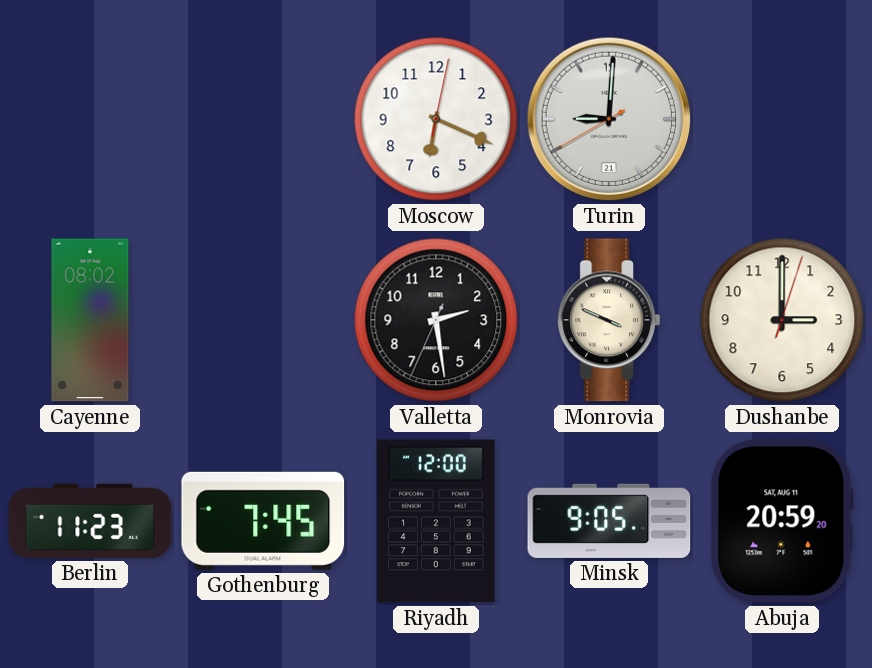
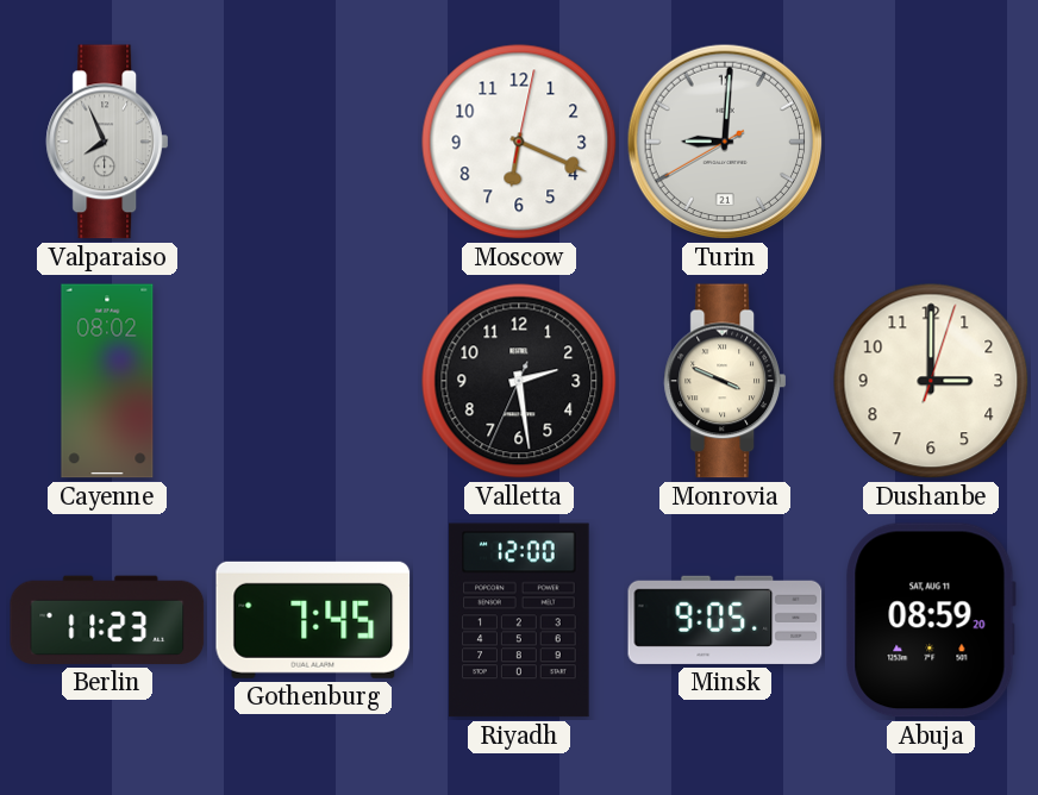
Valparaiso: none -> 7:56 (106, 142)
Abuja: 20:59 -> 08:59 (931, 620)
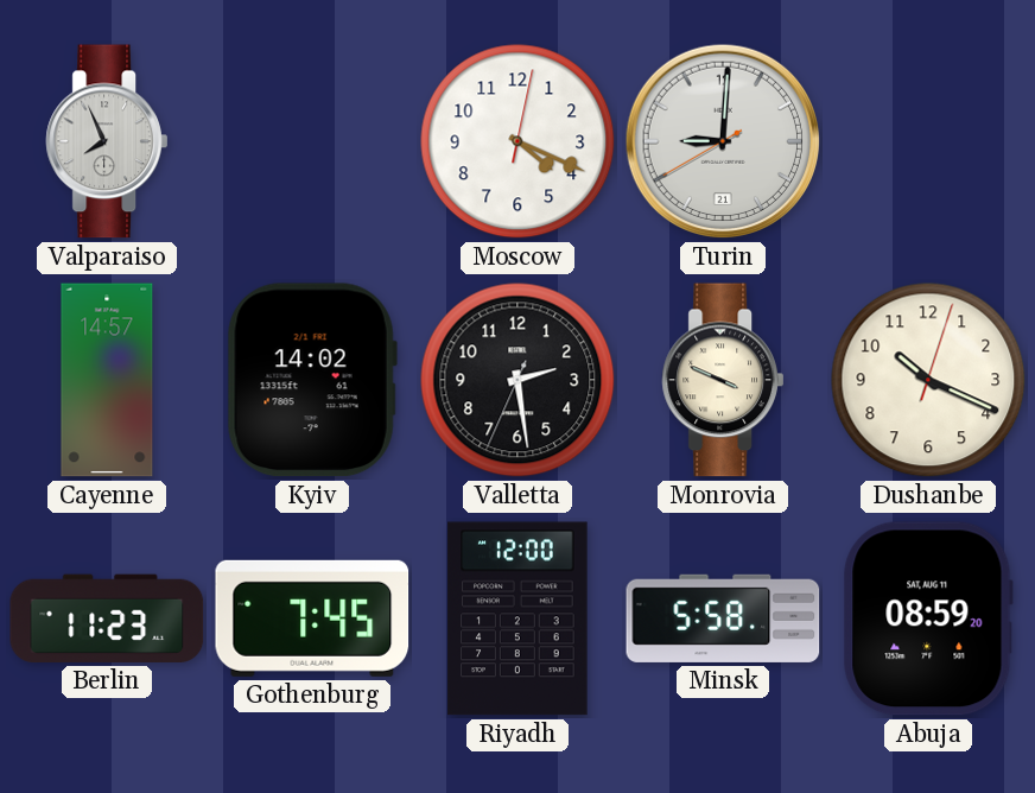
Moscow: 6:19 -> 4:19 (517, 141)
Cayenne: 08:02 -> 14:57 (107, 380)
Kyiv: none -> 14:02 (312, 380)
Dushanbe: 3:00 -> 10:19 (928, 380)
Minsk: 9:05 -> 5:58 (723, 618)
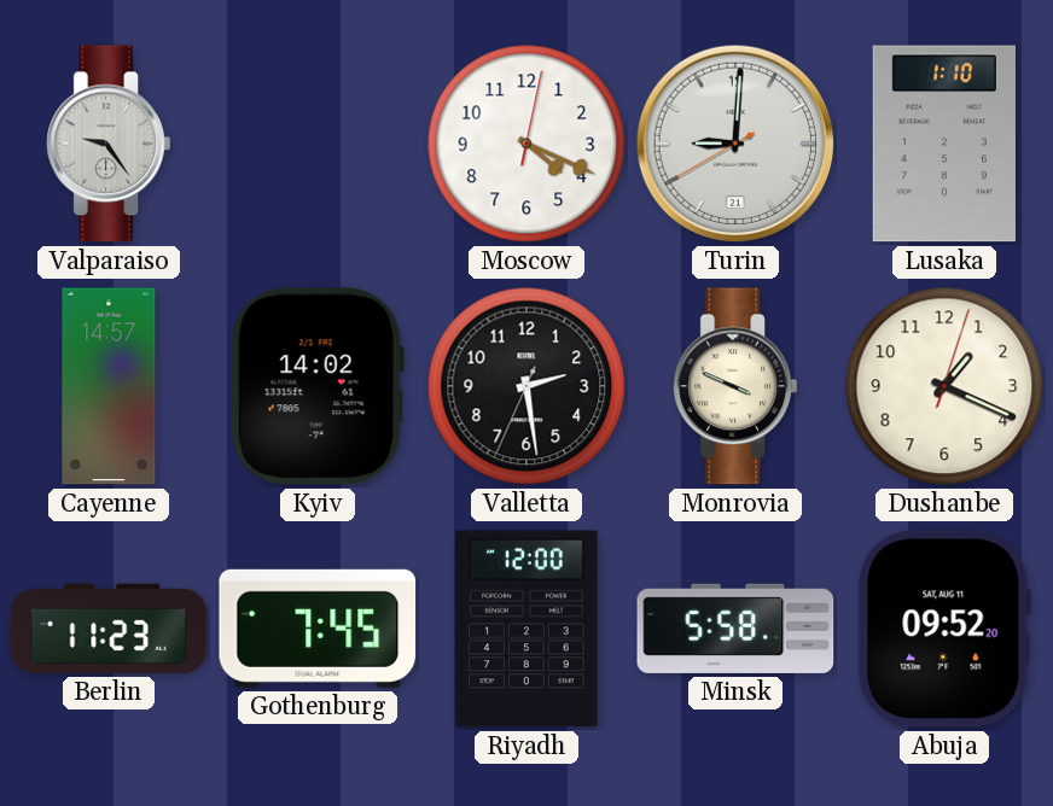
Valparaiso: 7:56 -> 9:24 (107, 144)
Lusaka: none -> 1:10 (944, 144)
Dushanbe: 10:19 -> 1:19 (944, 386)
Abuja: 08:59 -> 09:52 (944, 629)
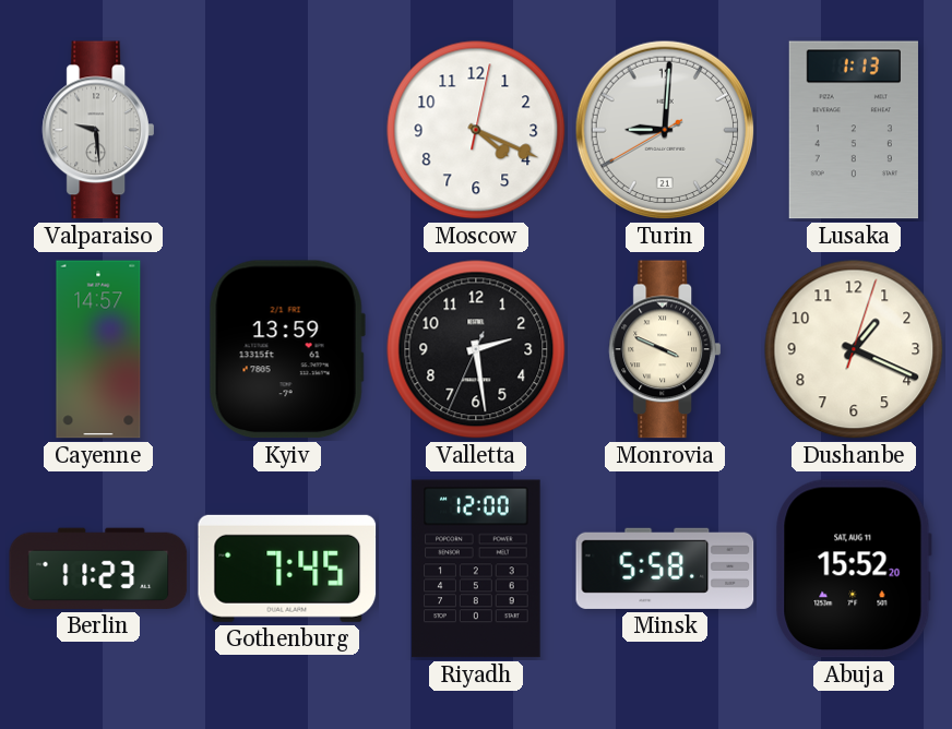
Valparaiso: 9:24 -> 9:29 (97, 130)
Lusaka: 1:10 -> 1:13 (854, 130)
Kyiv: 14:02 -> 13:59 (287, 349)
Abuja: 09:52 -> 15:52 (854, 569)
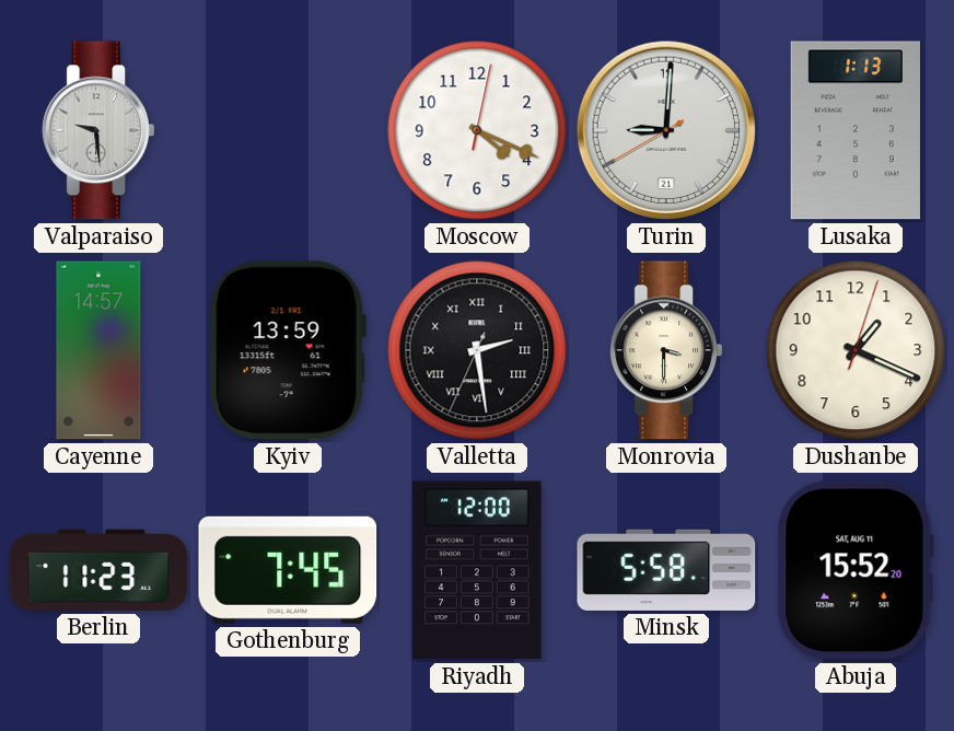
Valletta numerals: Arabic -> Roman (477, 350)
Monrovia: 3:49 -> 3:30 (665, 350)
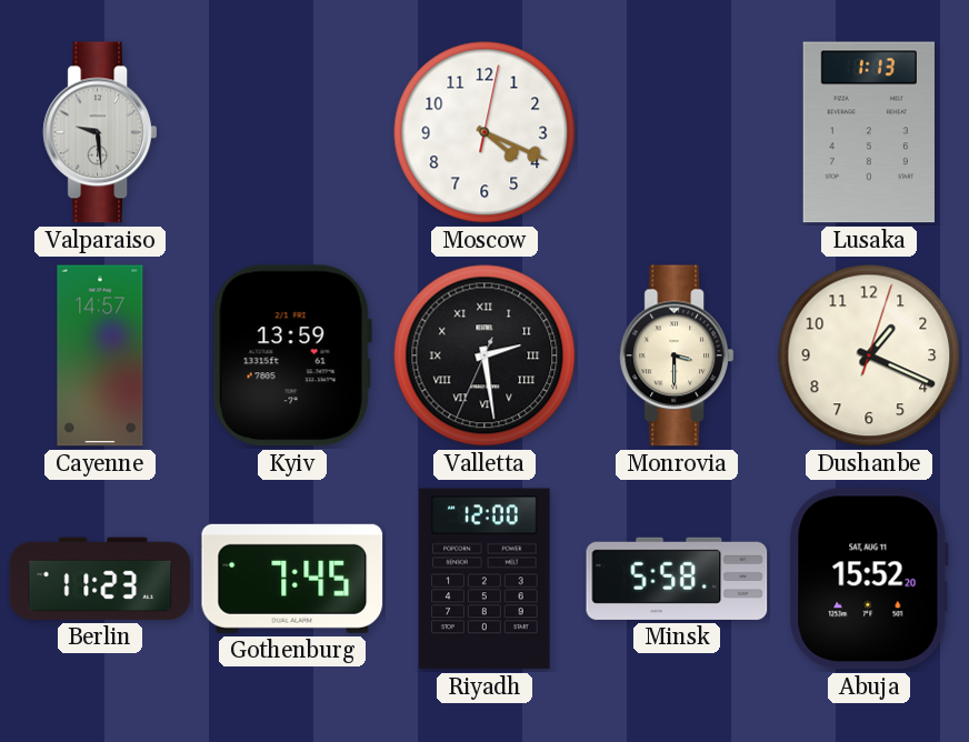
Turin: 9:00 -> none (666, 130)
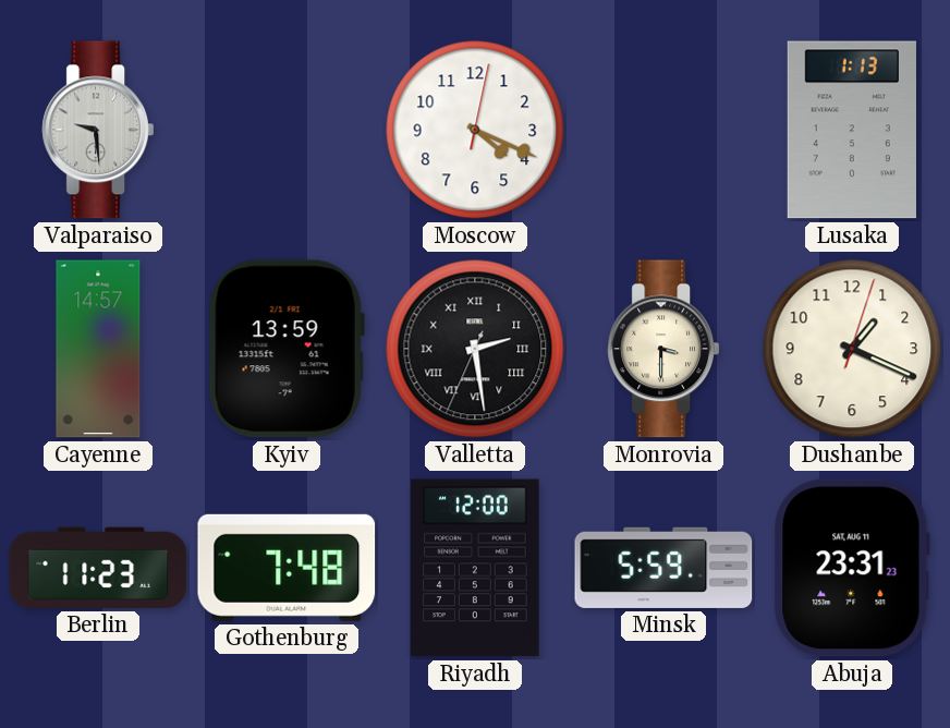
Gothenburg: 7:45 -> 7:48 (287, 568)
Minsk: 5:58 -> 5:59 (663, 568)
Abuja: 15:52 -> 23:31 (852, 568)
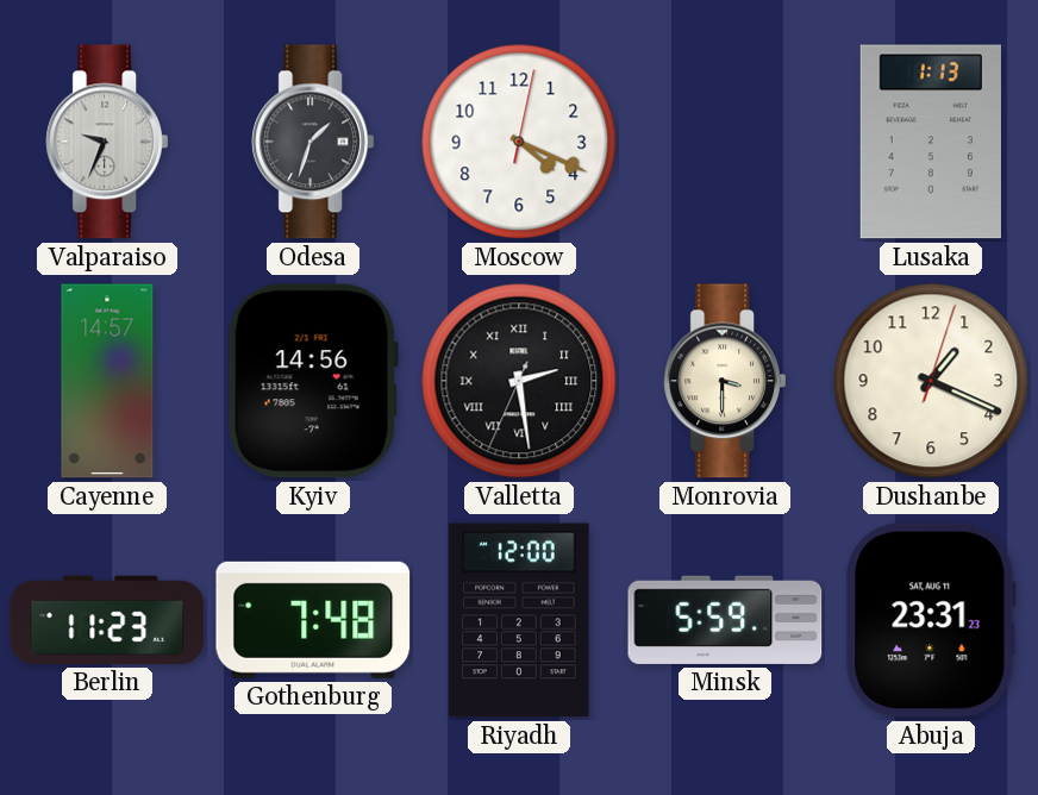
Valparaiso: 9:29 -> 9:34 (106, 142)
Odesa: none -> 1:33 (312, 142)
Kyiv: 13:59 -> 14:56 (313, 381)
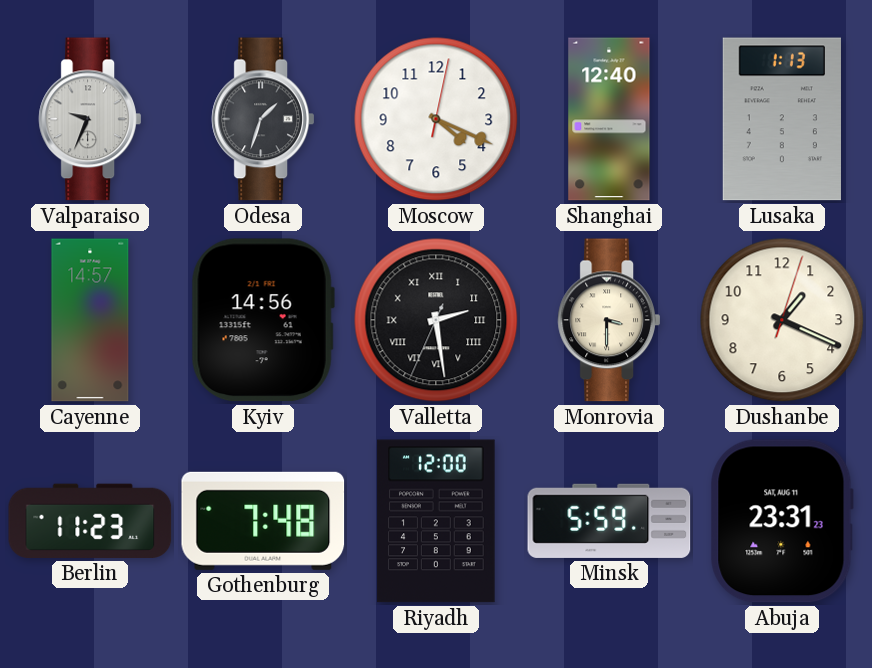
Shanghai: none -> 12:40 (609, 119)
